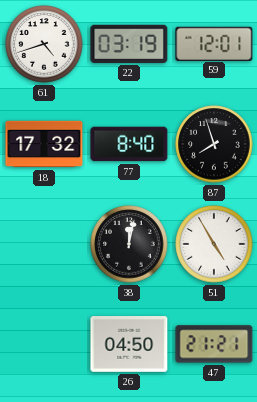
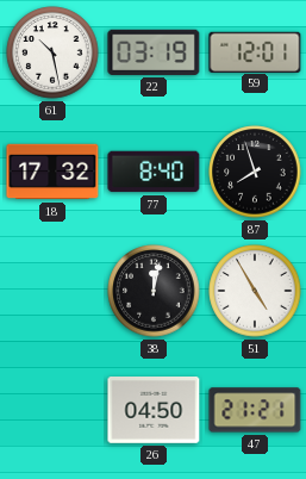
61: 4:42 -> 10:28 (52, 52)
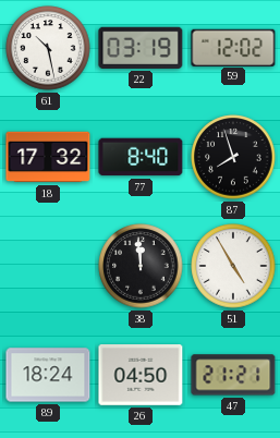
59: 12:01 -> 12:02 (233, 47)
38: 12:02 -> 11:59 (141, 266)
89: none -> 18:24 (48, 375)
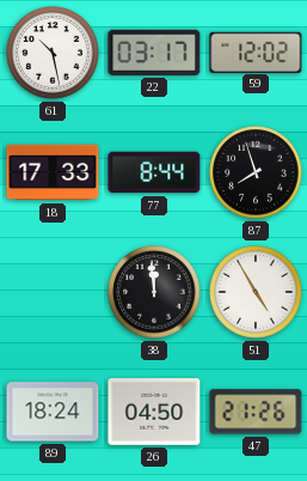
22: 03:19 -> 03:17 (154, 53)
18: 17:32 -> 17:33 (53, 172)
77: 8:40 -> 8:44 (154, 172)
47: 21:21 -> 21:26 (256, 412)
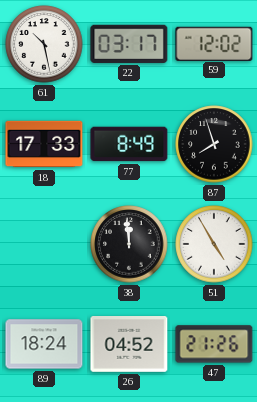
77: 8:44 -> 8:49 (129, 144)
26: 04:50 -> 04:52 (129, 345)
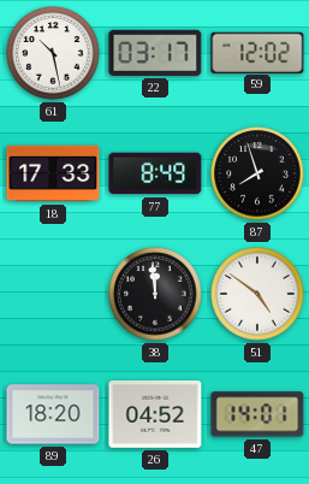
51: 4:55 -> 4:51 (257, 294)
89: 18:24 -> 18:20 (53, 414)
47: 21:26 -> 14:01 (257, 414)
